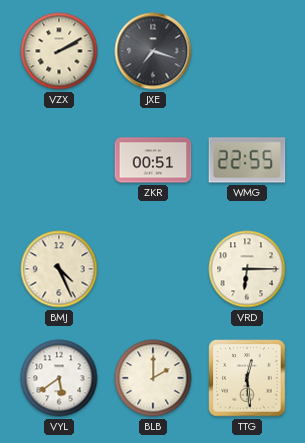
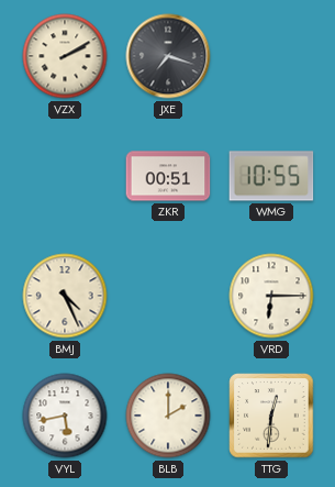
WMG: 22:55 -> 10:55 (271, 176)
VYL: 5:39 -> 5:43 (65, 416)
TTG: 12:29 -> 12:31 (271, 416)
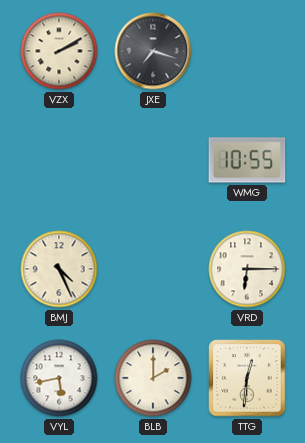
ZKR: 00:51 -> none (168, 176)
